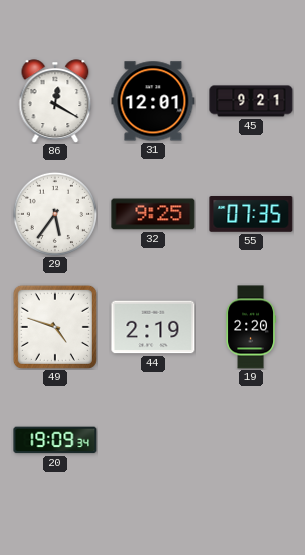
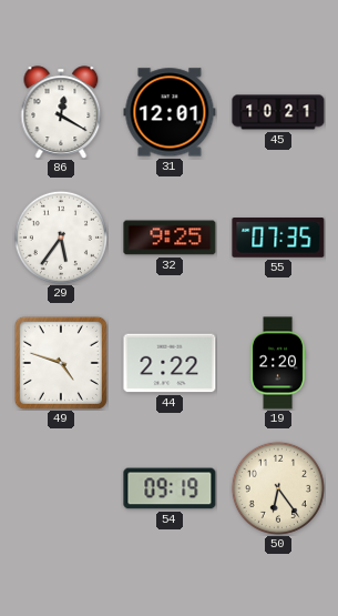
45: 9:21 -> 10:21 (278, 112)
44: 2:19 -> 2:22 (170, 363)
20: 19:09 -> none (55, 440)
54: none -> 09:19 (170, 488)
50: none -> 6:24 (278, 488)
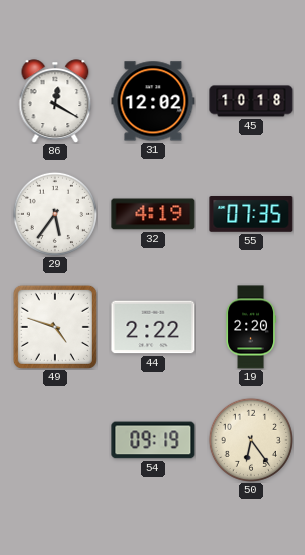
31: 12:01 -> 12:02 (153, 101)
45: 10:21 -> 10:18 (251, 101)
32: 9:25 -> 4:19 (153, 214)
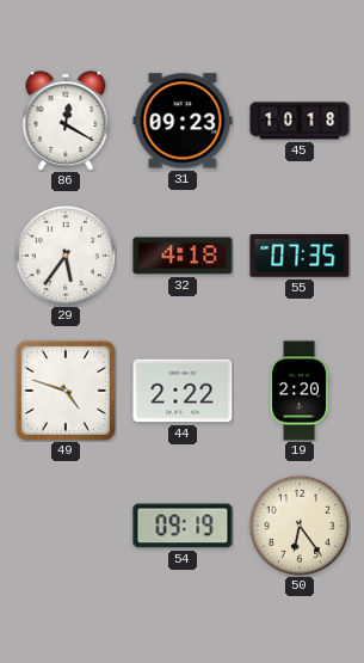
31: 12:02 -> 09:23 (183, 121)
32: 4:19 -> 4:18 (183, 256)
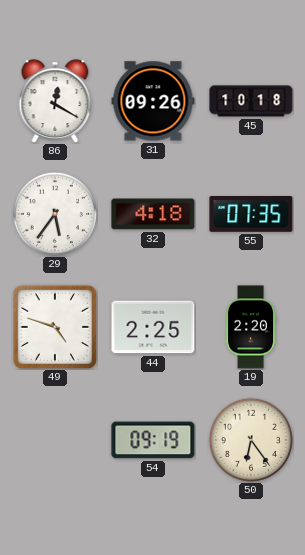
31: 09:23 -> 09:26 (153, 101)
44: 2:22 -> 2:25 (153, 327)
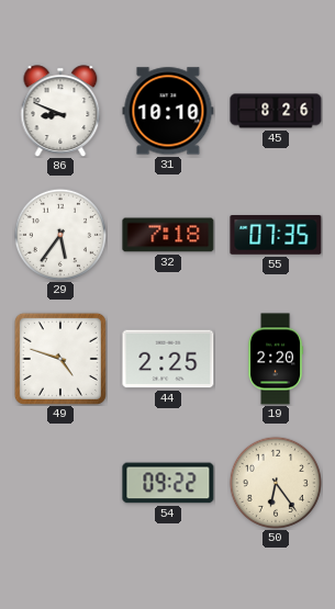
86: 12:20 -> 8:49 (60, 111)
31: 09:26 -> 10:10 (168, 111)
45: 10:18 -> 8:26 (276, 111)
32: 4:18 -> 7:18 (168, 235)
54: 09:19 -> 09:22 (168, 483)
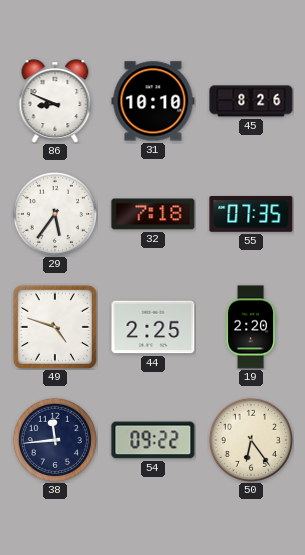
38: none -> 11:44 (55, 440)
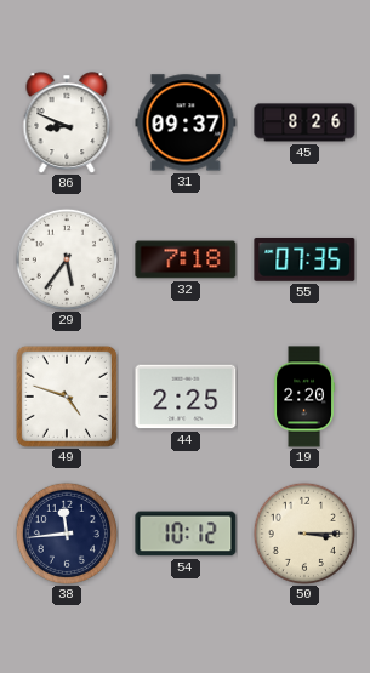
31: 10:10 -> 09:37 (186, 122)
54: 09:22 -> 10:12 (186, 534)
50: 6:24 -> 3:15 (304, 534)
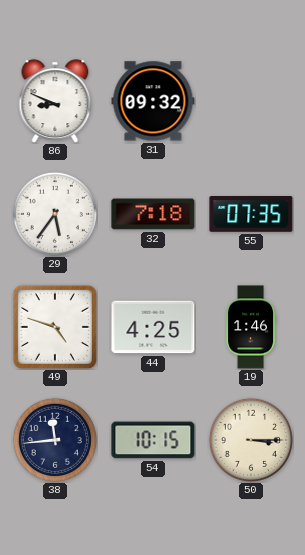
31: 09:37 -> 09:32 (153, 101)
45: 8:26 -> none (304, 122)
44: 2:25 -> 4:25 (153, 327)
19: 2:20 -> 1:46 (250, 327)
54: 10:12 -> 10:15 (153, 440)
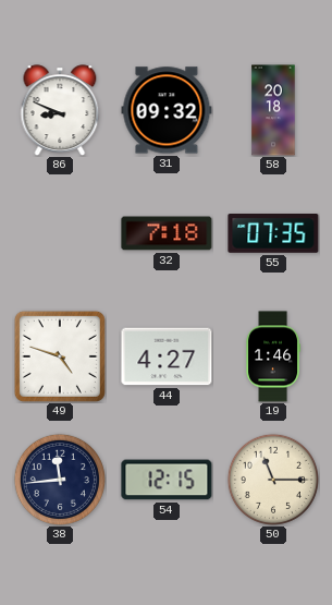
58: none -> 20:18 (273, 110)
29: 5:36 -> none (55, 214)
44: 4:25 -> 4:27 (167, 356)
54: 10:15 -> 12:15 (167, 480)
50: 3:15 -> 11:15 (273, 480)
